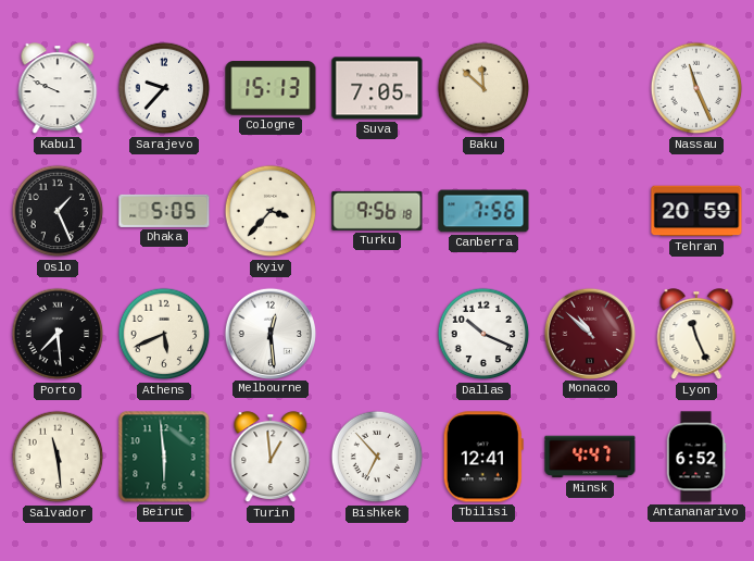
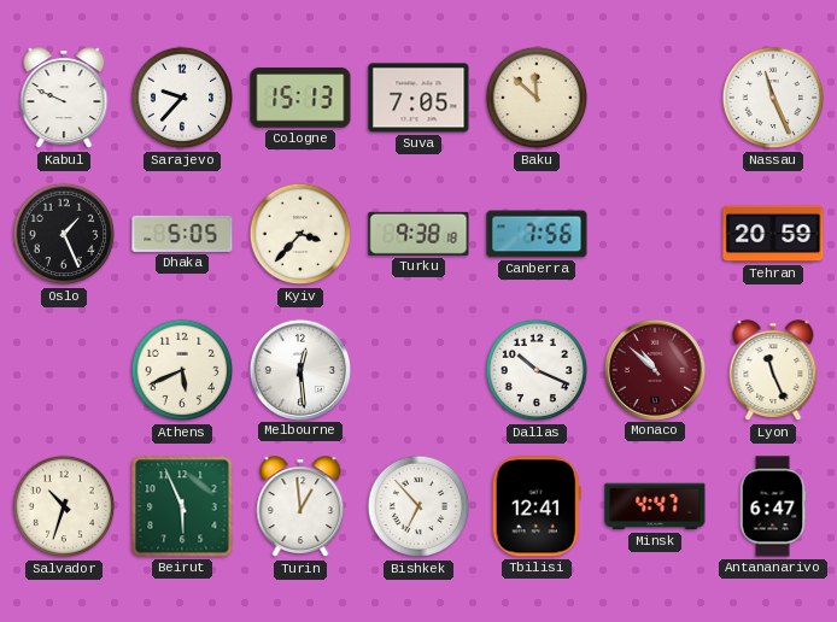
Turku: 9:56 -> 9:38 (418, 234)
Porto: 7:29 -> none (58, 334)
Salvador: 11:29 -> 10:33 (64, 506)
Beirut: 5:59 -> 5:56 (182, 506)
Antananarivo: 6:52 -> 6:47 (773, 506)
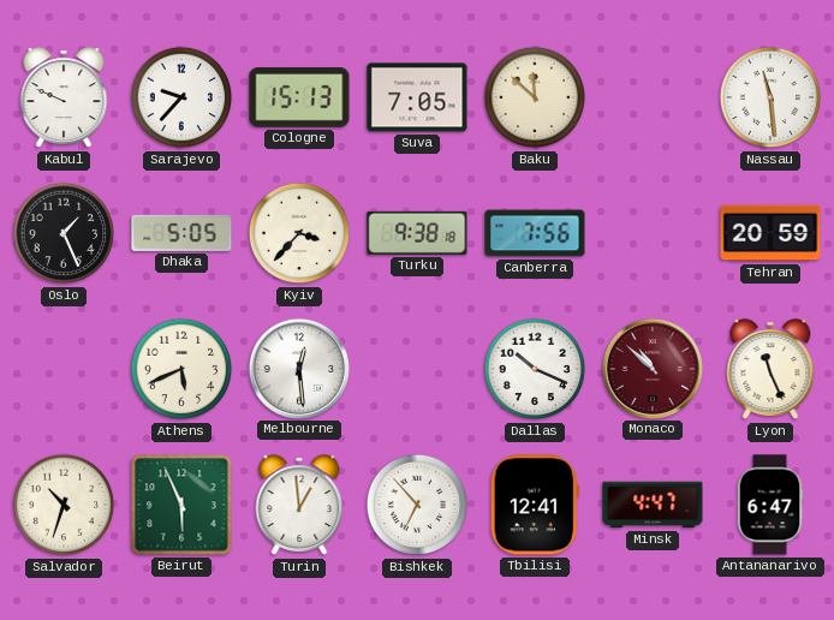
Nassau: 11:26 -> 11:29 (770, 97)
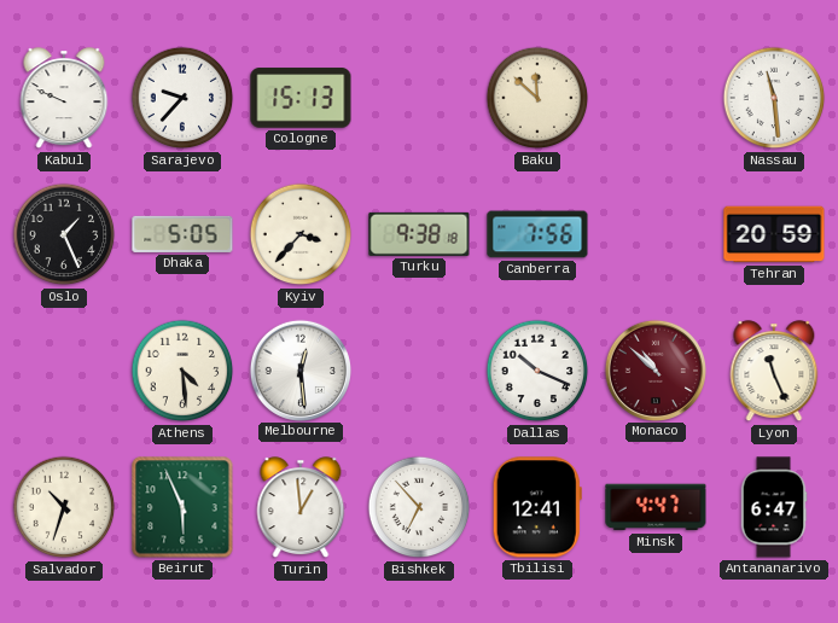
Suva: 7:05 -> none (417, 97)
Athens: 5:41 -> 4:29 (182, 371)
